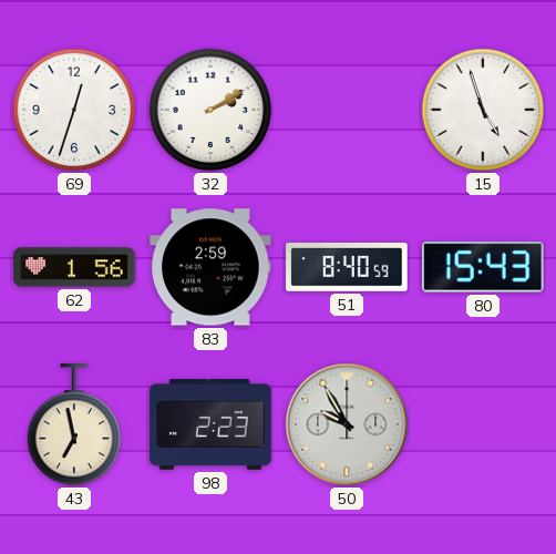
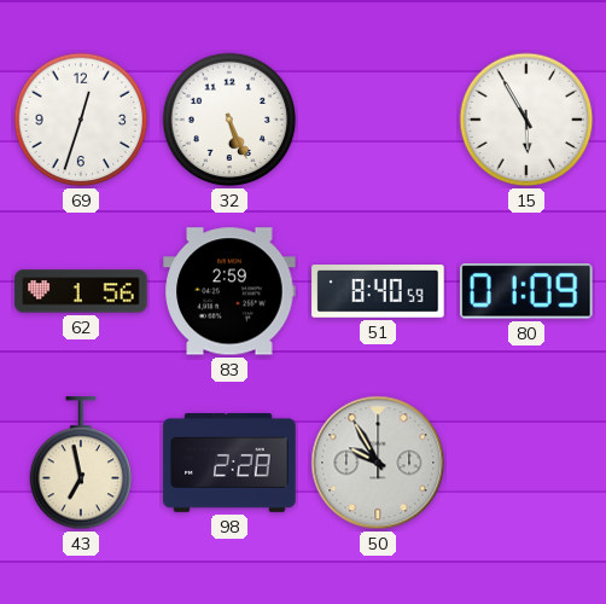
32: 2:10 -> 5:26 (229, 120)
15: 4:57 -> 5:55 (526, 120)
80: 15:43 -> 01:09 (528, 291)
98: 2:23 -> 2:28 (229, 464)
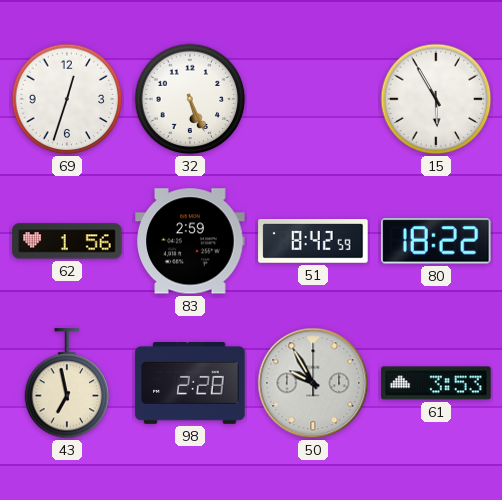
51: 8:40 -> 8:42 (313, 242)
80: 01:09 -> 18:22 (437, 241)
61: none -> 3:53 (436, 383)
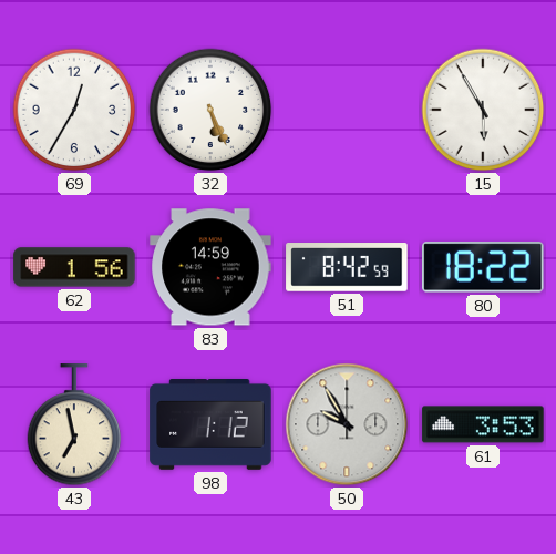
69: 12:33 -> 12:35 (74, 110)
83: 2:59 -> 14:59 (210, 267)
98: 2:28 -> 1:12 (210, 425)
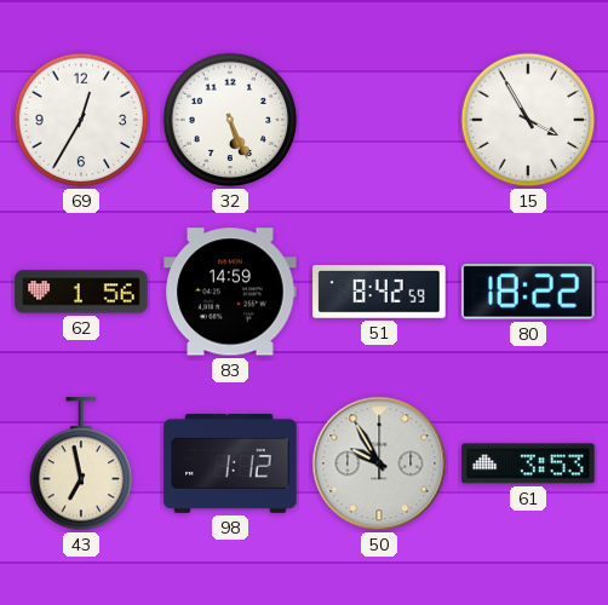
15: 5:55 -> 3:55 (528, 120)
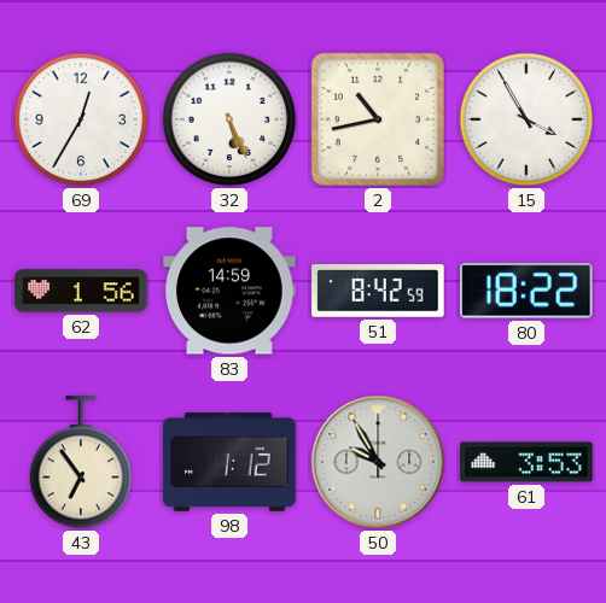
2: none -> 10:43 (378, 119)
43: 6:58 -> 6:54 (81, 463)
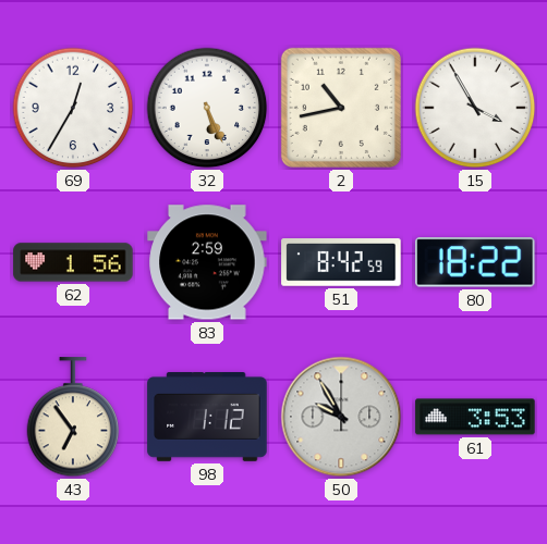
83: 14:59 -> 2:59 (207, 262)
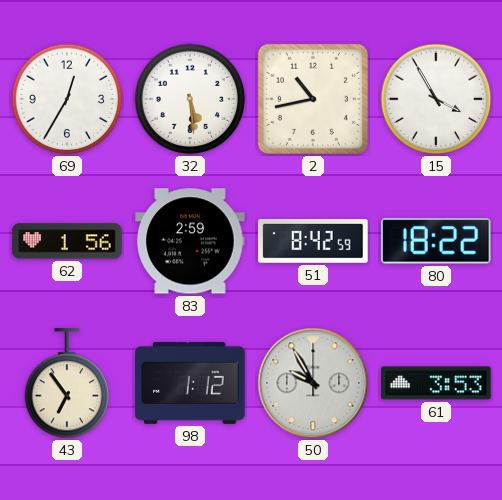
32: 5:26 -> 5:29 (190, 99)
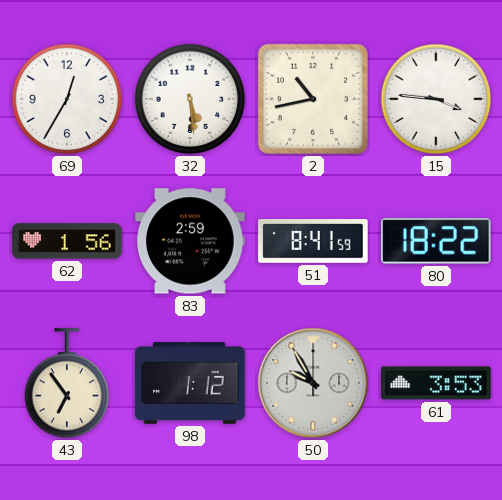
15: 3:55 -> 3:46 (436, 99)
51: 8:42 -> 8:41 (313, 242)
